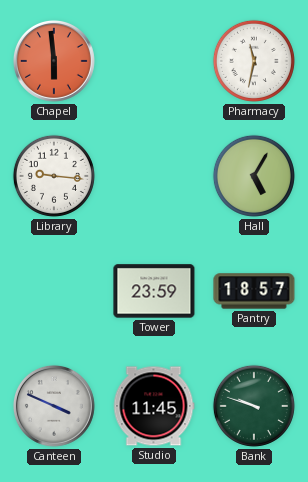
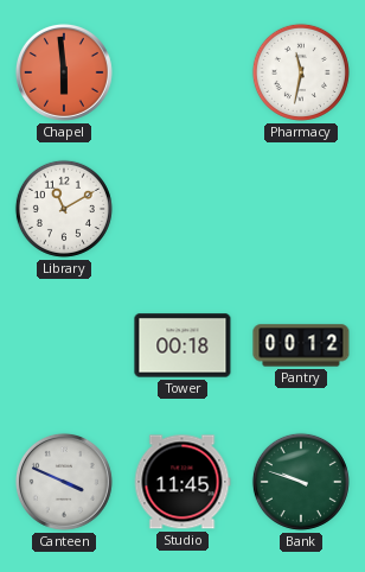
Library: 9:16 -> 11:10 (64, 209)
Hall: 5:05 -> none (254, 176)
Tower: 23:59 -> 00:18 (182, 345)
Pantry: 18:57 -> 00:12 (301, 345)
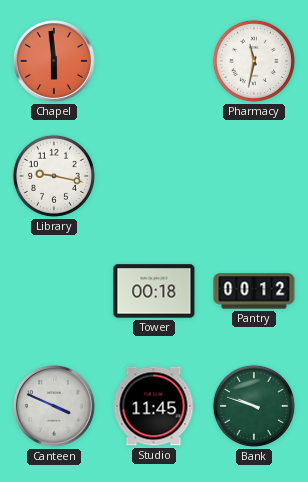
Library: 11:10 -> 9:17 (54, 176)
